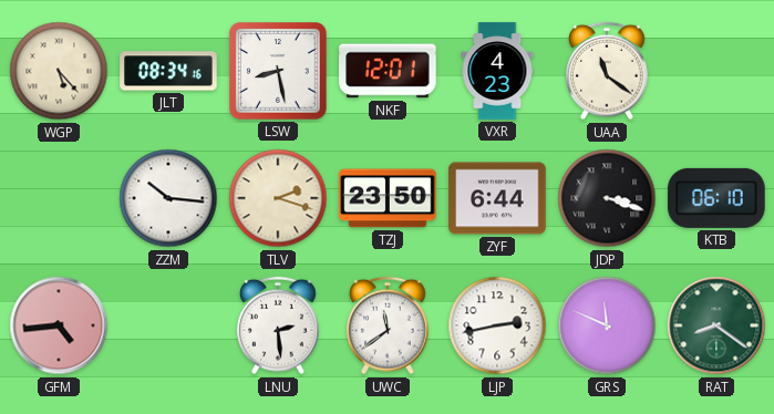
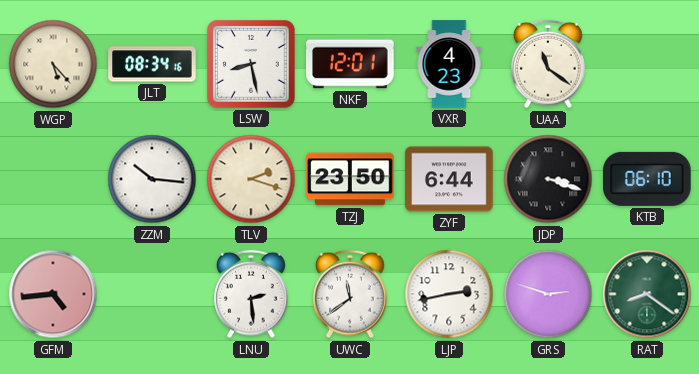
GRS: 11:49 -> 2:48 (548, 294)
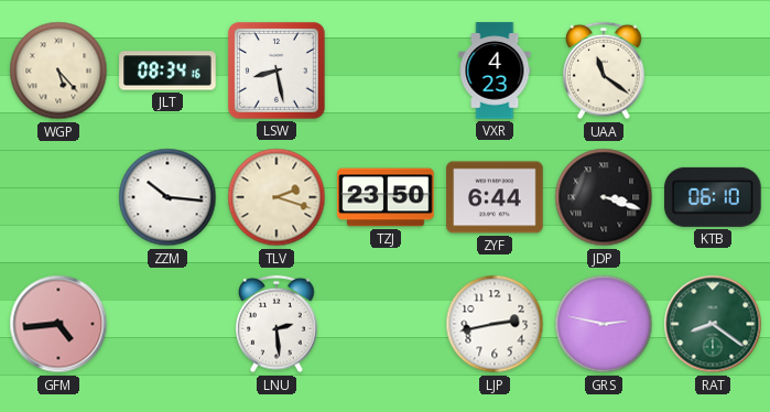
NKF: 12:01 -> none (350, 64)
UWC: 11:39 -> none (351, 294)
GRS: 2:48 -> 2:47 (604, 324)
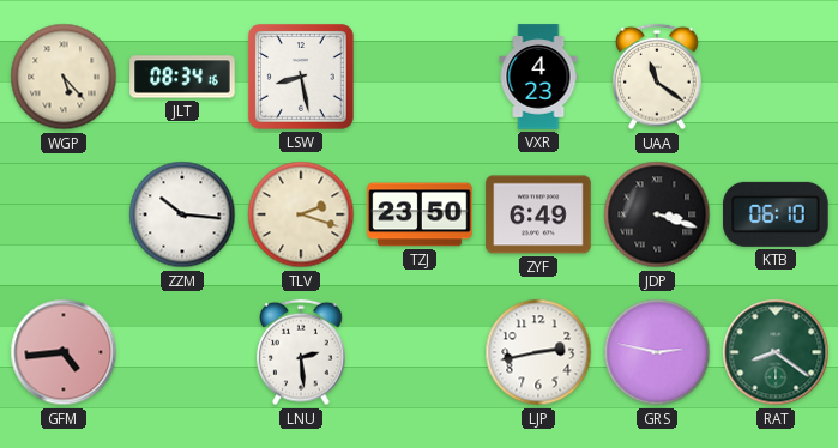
ZYF: 6:44 -> 6:49 (538, 214)
